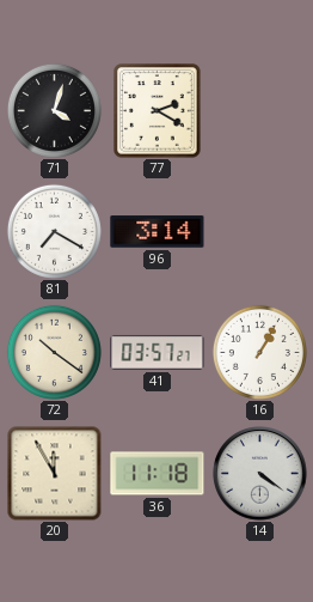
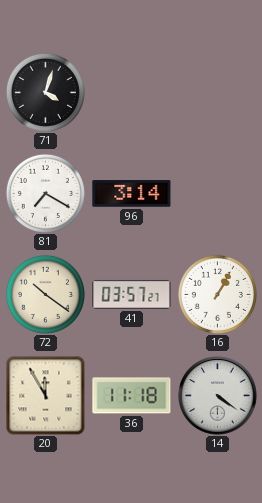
77: 2:20 -> none (158, 111)
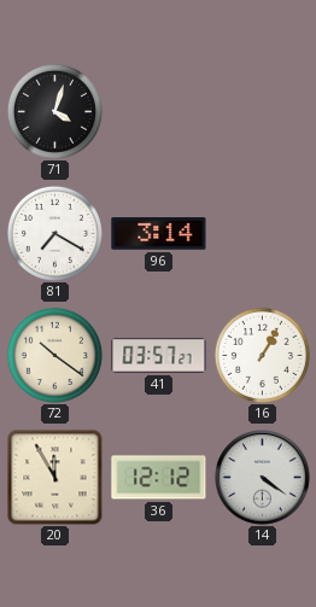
36: 11:18 -> 12:12 (159, 478)
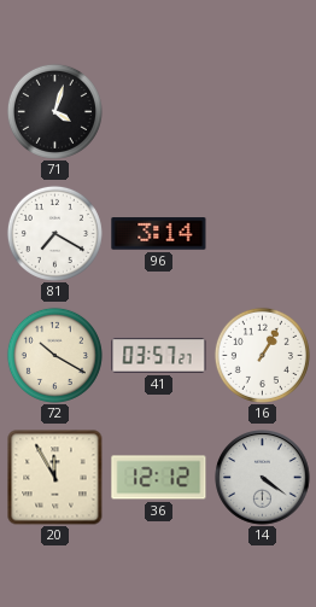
72: 10:21 -> 10:20 (54, 355)
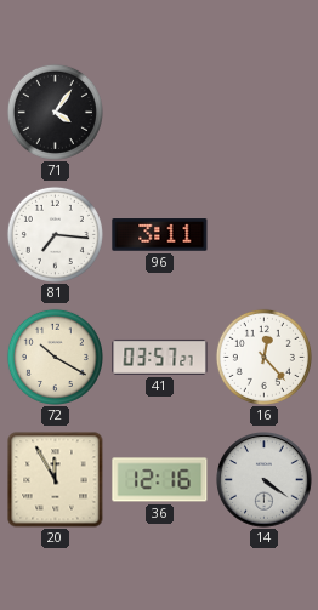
71: 4:03 -> 4:06 (55, 112)
81: 7:20 -> 7:16 (55, 234)
96: 3:14 -> 3:11 (160, 235)
16: 1:05 -> 12:23 (263, 357)
36: 12:12 -> 12:16 (160, 480)
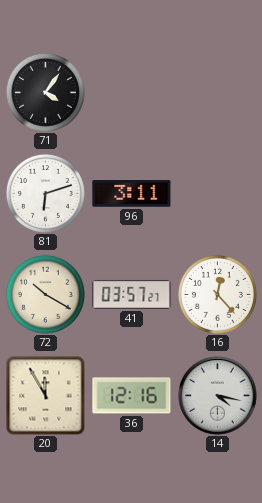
81: 7:16 -> 6:12 (45, 193)
14: 4:21 -> 4:17 (218, 396)
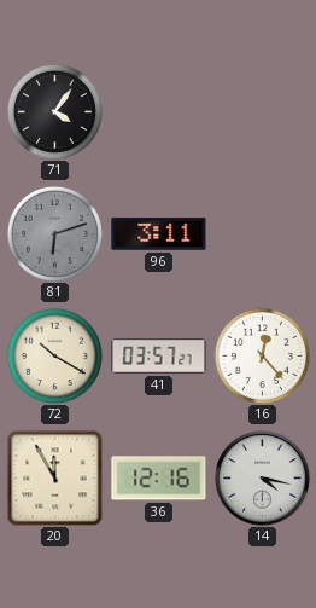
81 dial: white -> grey (54, 233)
